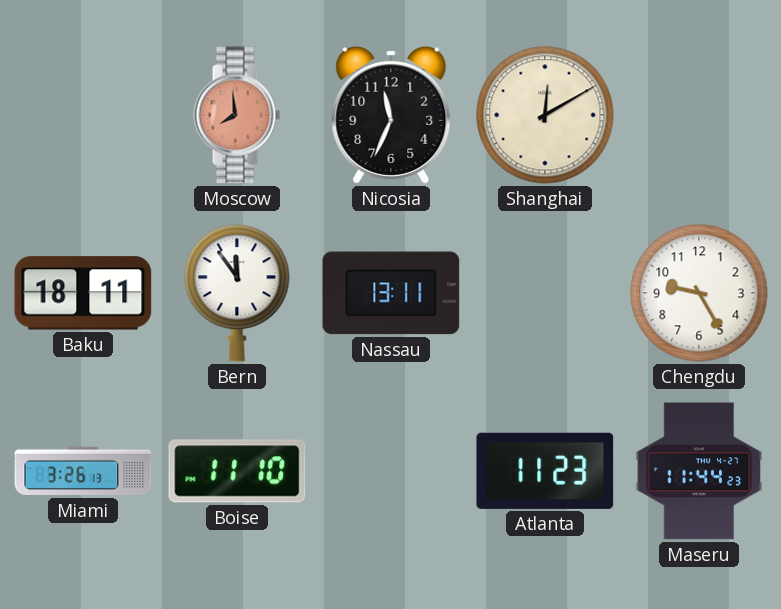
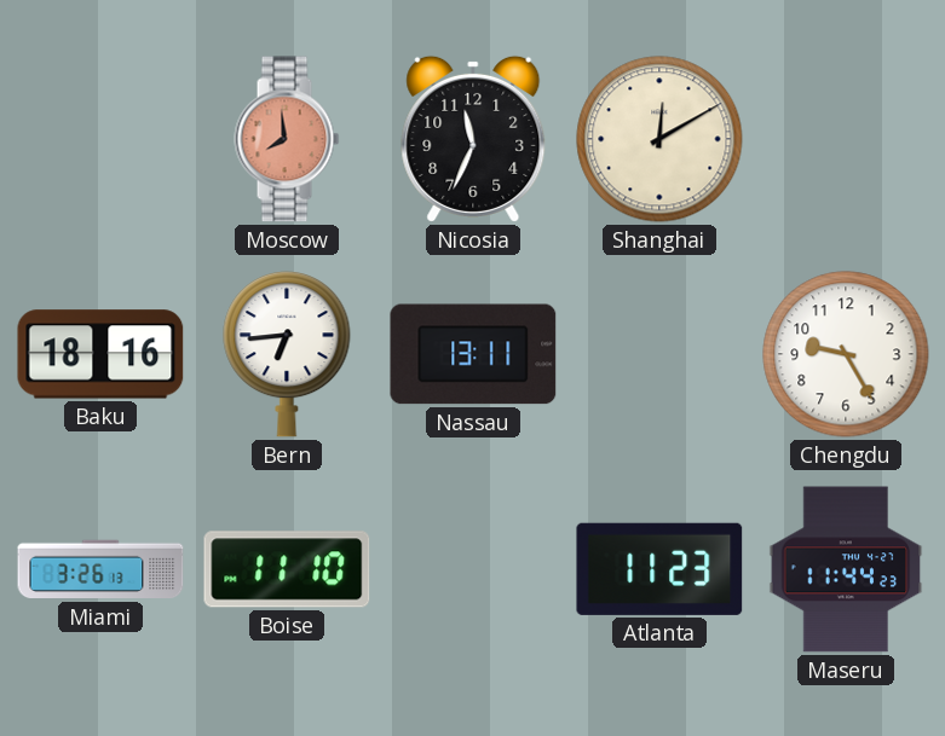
Baku: 18:11 -> 18:16 (100, 354)
Bern: 11:54 -> 6:44 (287, 355)
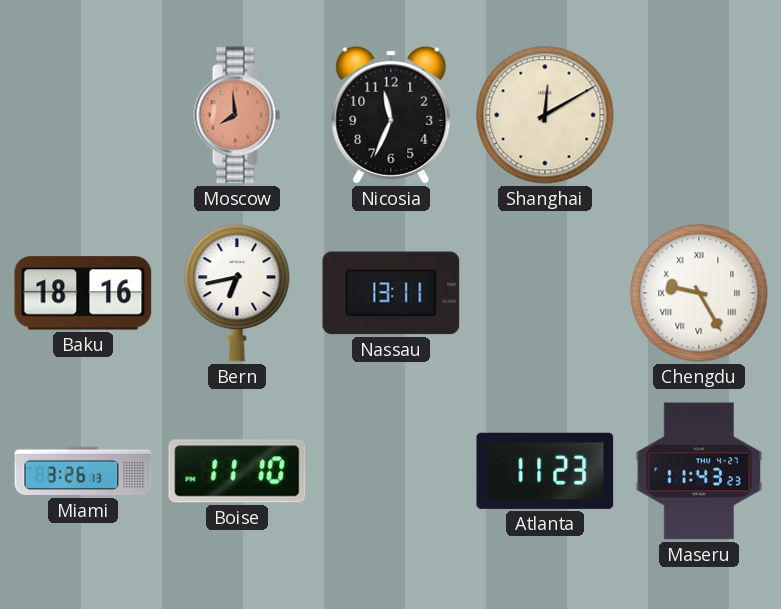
Bern: 6:44 -> 6:43 (237, 294)
Chengdu numerals: Arabic -> Roman (699, 293)
Maseru: 11:44 -> 11:43 (699, 471)
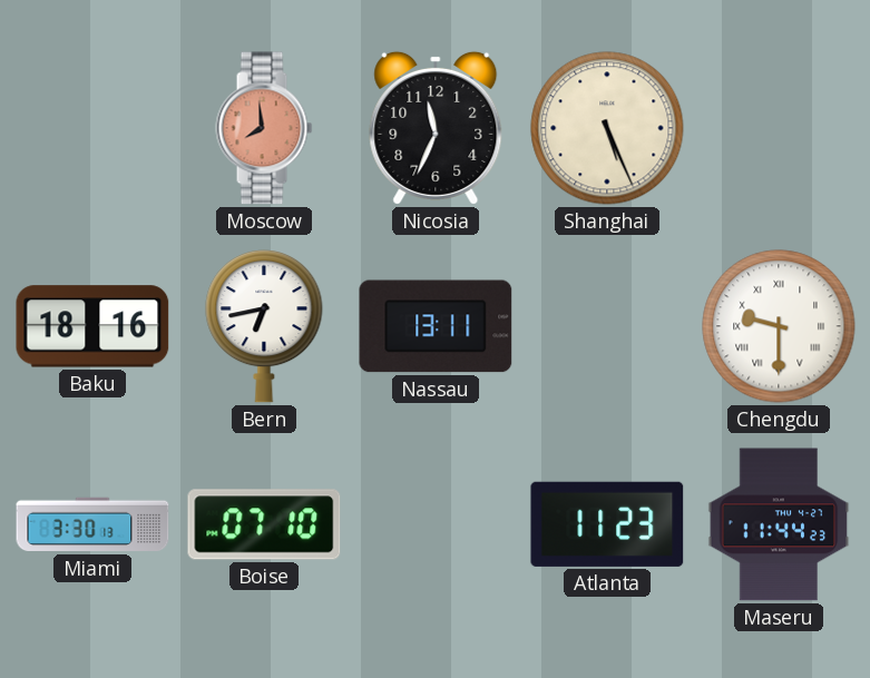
Shanghai: 12:10 -> 5:26 (607, 128)
Chengdu: 9:25 -> 9:30 (779, 326)
Miami: 3:26 -> 3:30 (92, 524)
Boise: 11:10 -> 07:10 (264, 524)
Maseru: 11:43 -> 11:44 (779, 524)
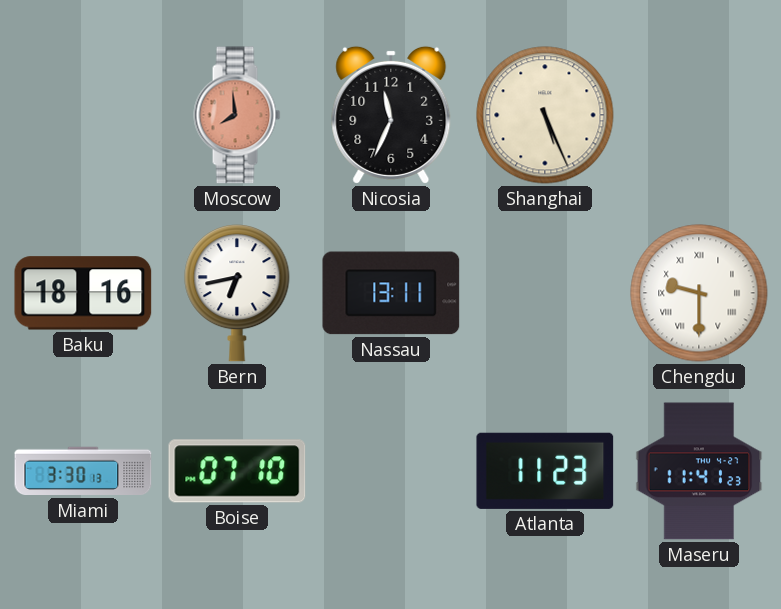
Maseru: 11:44 -> 11:41 (699, 471)
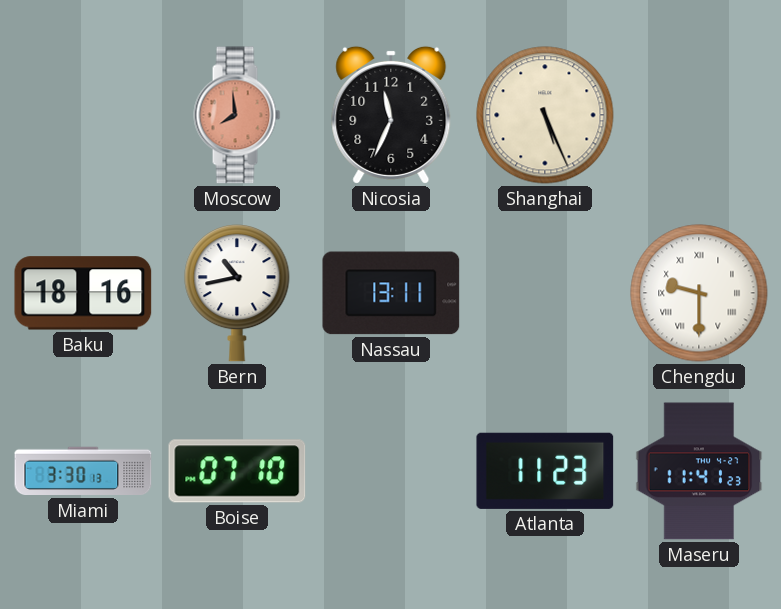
Bern: 6:43 -> 10:43 (237, 294)
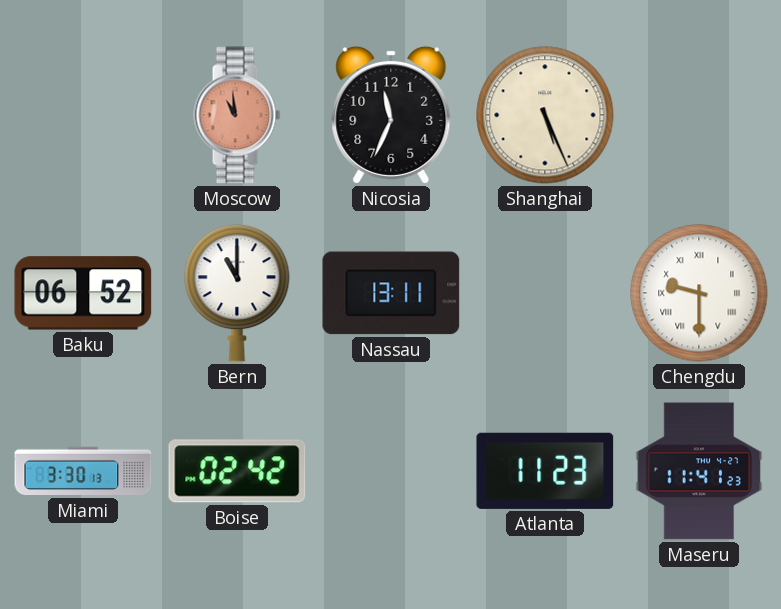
Moscow: 7:59 -> 10:59 (237, 115)
Baku: 18:16 -> 06:52 (83, 293)
Bern: 10:43 -> 11:00 (237, 294)
Boise: 07:10 -> 02:42 (237, 471)
